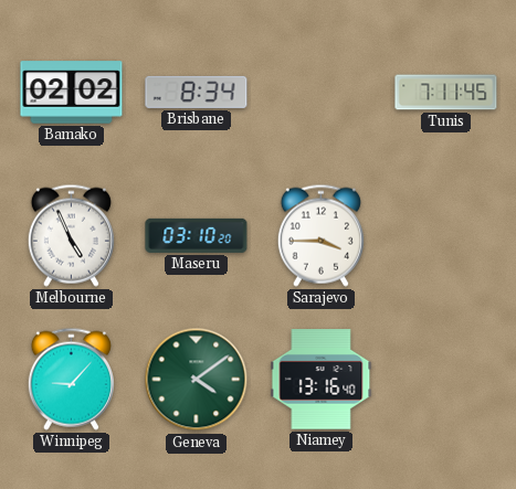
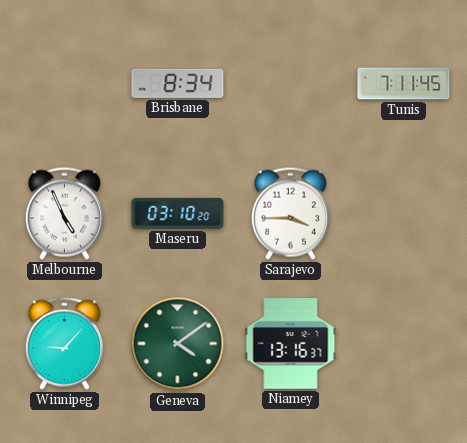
Bamako: 02:02 -> none (72, 93)
Niamey: 13:16:40 -> 13:16:37 (291, 344)
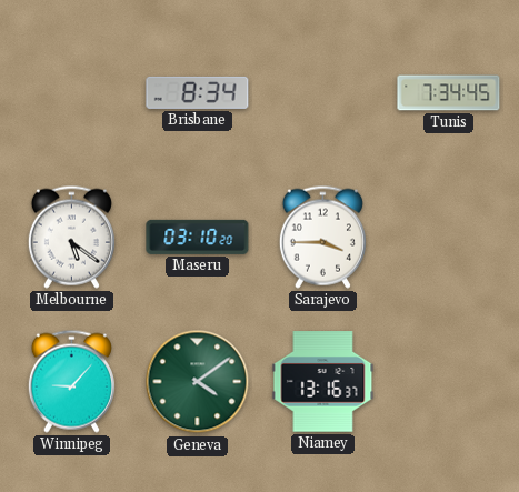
Tunis: 7:11 -> 7:34 (449, 93)
Melbourne: 4:56 -> 5:21 (71, 237)
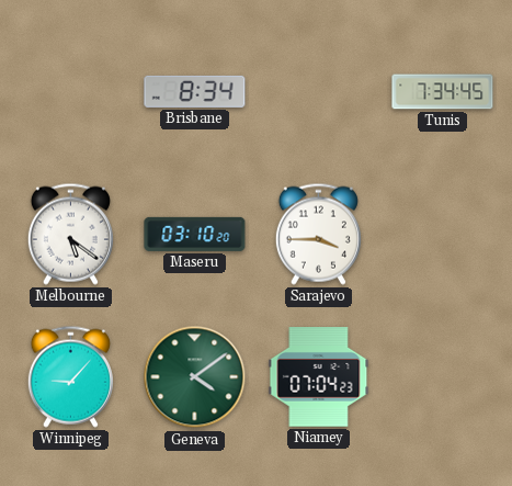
Niamey: 13:16 -> 07:04 (319, 377)
